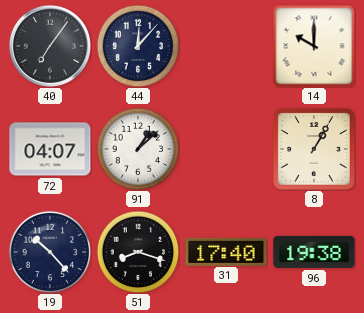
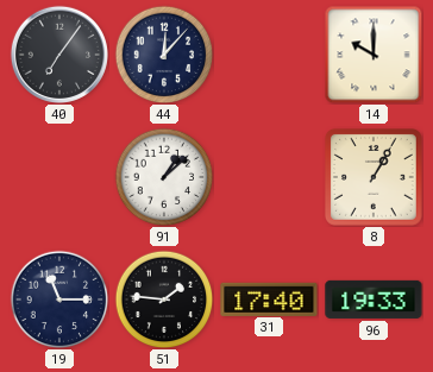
72: 04:07 -> none (50, 149)
19: 10:23 -> 11:15 (59, 300)
51: 8:18 -> 1:46 (164, 300)
96: 19:38 -> 19:33 (374, 300)
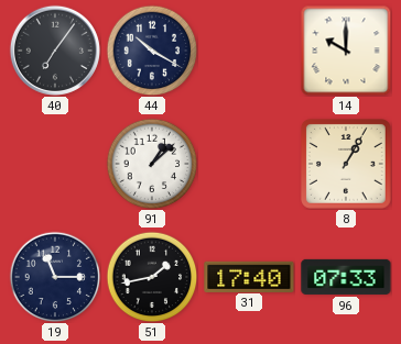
44: 12:07 -> 10:20 (152, 51)
51: 1:46 -> 1:43 (152, 277)
96: 19:33 -> 07:33 (346, 277)
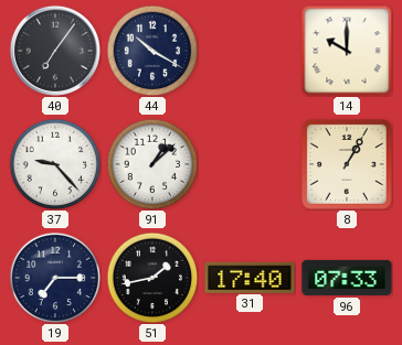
37: none -> 9:23 (55, 164)
19: 11:15 -> 7:15 (55, 278)
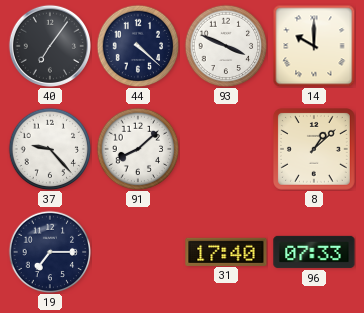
44: 10:20 -> 4:22 (138, 46)
93: none -> 3:49 (226, 46)
91: 1:08 -> 8:08 (138, 149)
8: 1:05 -> 1:08 (315, 150)
51: 1:43 -> none (152, 278)
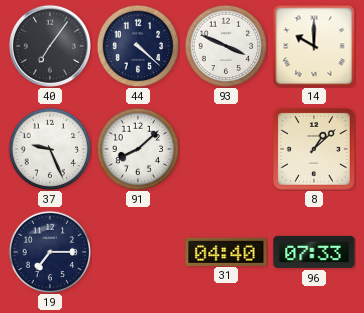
37: 9:23 -> 9:26 (50, 149)
31: 17:40 -> 04:40 (226, 251)
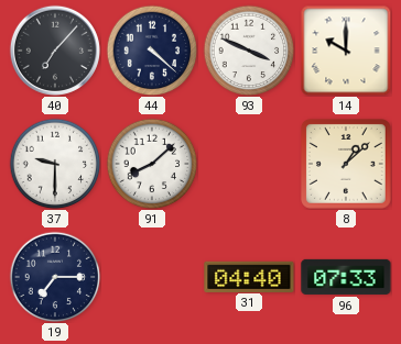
40: 7:06 -> 7:07 (55, 51)
37: 9:26 -> 9:30 (55, 164)
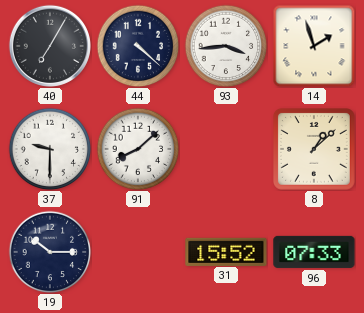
40: 7:07 -> 7:05 (50, 46)
93: 3:49 -> 3:44 (226, 46)
14: 10:00 -> 1:57 (314, 46)
19: 7:15 -> 10:15 (50, 252)
31: 04:40 -> 15:52 (226, 251)
